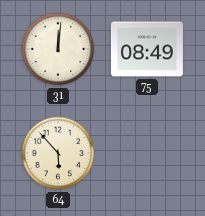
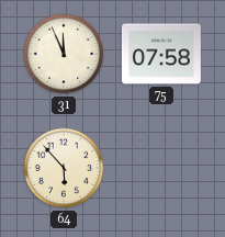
31: 12:01 -> 11:56 (64, 54)
75: 08:49 -> 07:58 (161, 54)
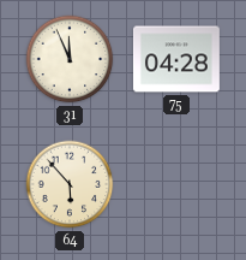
75: 07:58 -> 04:28 (176, 59)
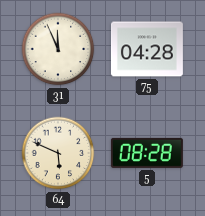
64: 5:53 -> 5:49 (58, 153)
5: none -> 08:28 (147, 153)
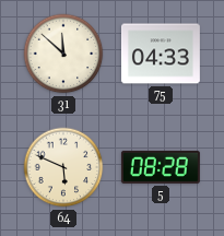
31: 11:56 -> 11:52 (63, 54)
75: 04:28 -> 04:33 (161, 54)
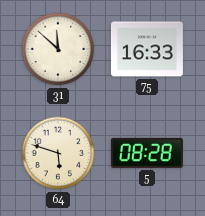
75: 04:33 -> 16:33 (147, 49)
64: 5:49 -> 5:48 (58, 153)
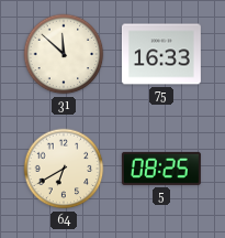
64: 5:48 -> 6:40 (64, 169)
5: 08:28 -> 08:25 (161, 169)
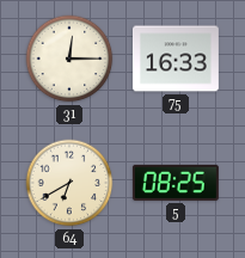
31: 11:52 -> 12:15 (69, 59)
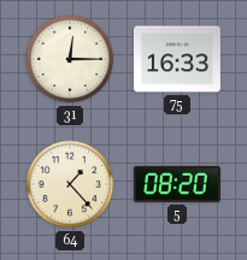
64: 6:40 -> 1:23 (70, 184)
5: 08:25 -> 08:20 (177, 184)
